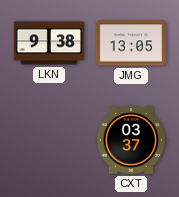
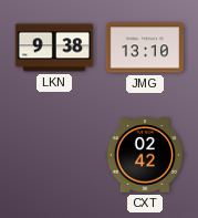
JMG: 13:05 -> 13:10 (144, 48)
CXT: 03:37 -> 02:42 (144, 155)
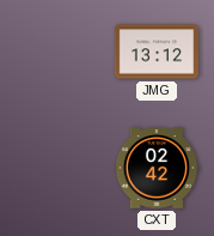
LKN: 9:38 -> none (53, 48)
JMG: 13:10 -> 13:12 (155, 52)
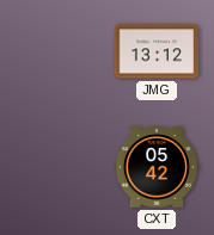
CXT: 02:42 -> 05:42 (155, 167)
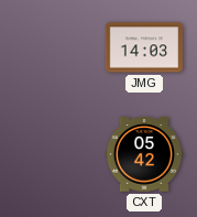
JMG: 13:12 -> 14:03 (143, 47)
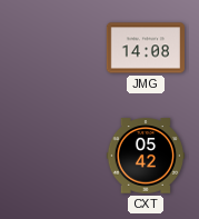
JMG: 14:03 -> 14:08 (145, 48)
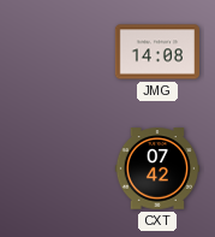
CXT: 05:42 -> 07:42 (156, 168)
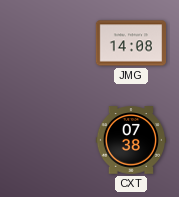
CXT: 07:42 -> 07:38 (130, 140)
